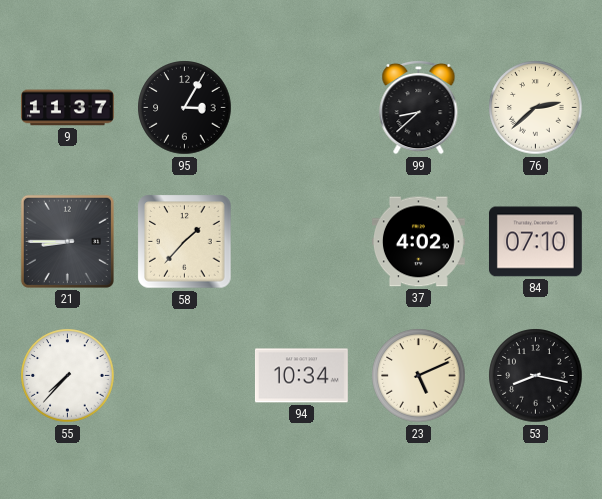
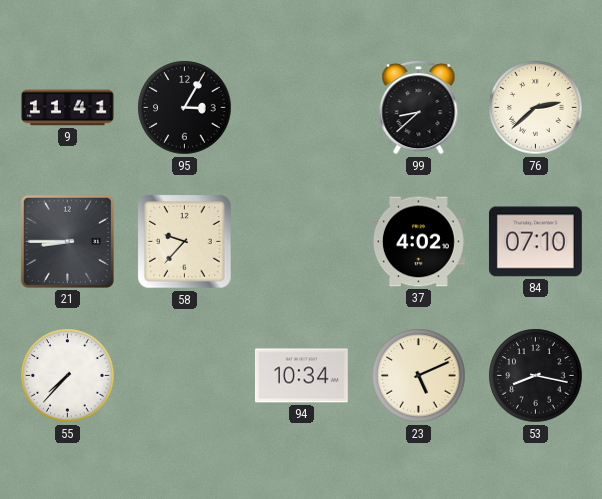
9: 11:37 -> 11:41 (68, 108)
58: 1:37 -> 9:37 (185, 242)
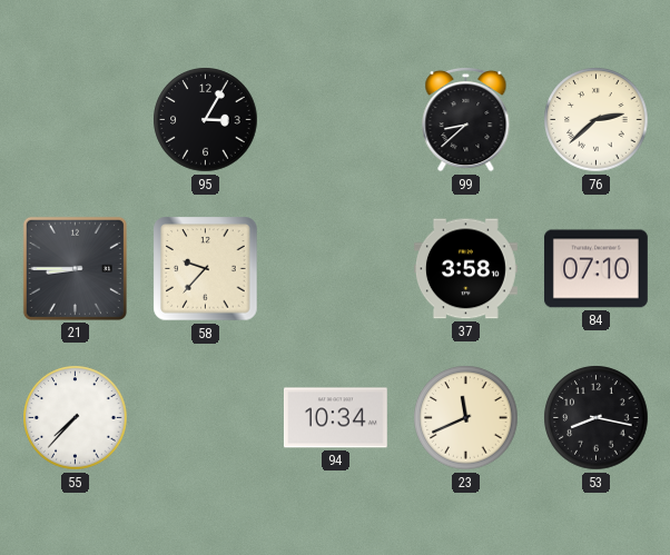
9: 11:41 -> none (68, 108)
37: 4:02 -> 3:58 (465, 269)
23: 5:11 -> 11:41 (466, 418)
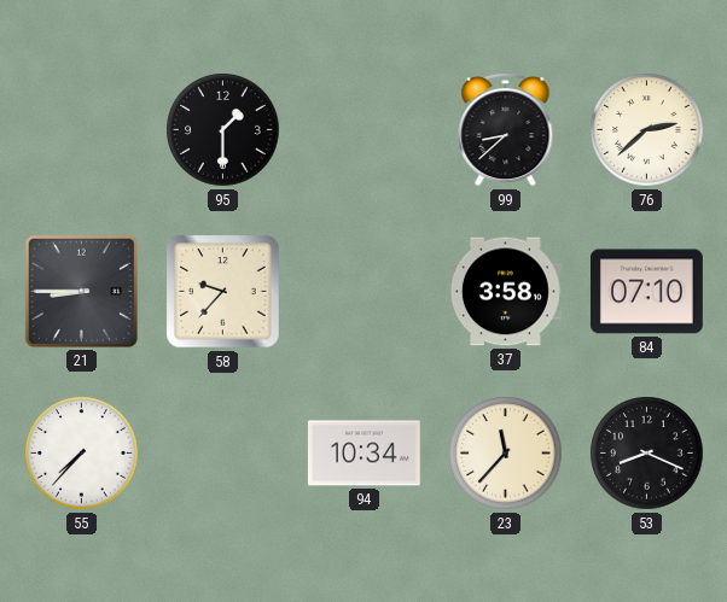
95: 3:05 -> 1:30 (223, 130)
23: 11:41 -> 11:37 (506, 454)
53: 8:17 -> 8:19 (647, 454)
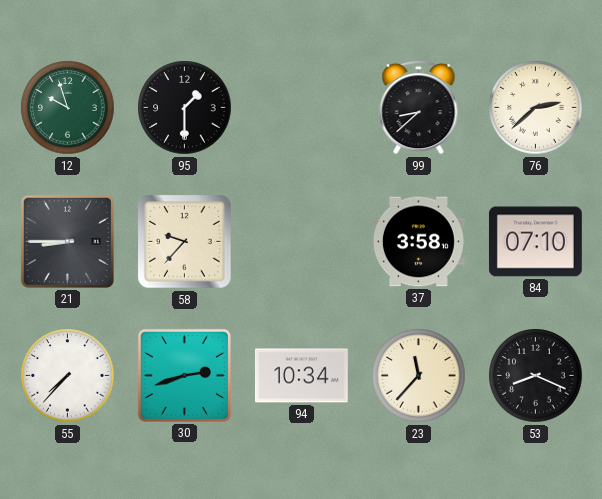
12: none -> 9:57 (68, 108)
30: none -> 2:42 (184, 375)
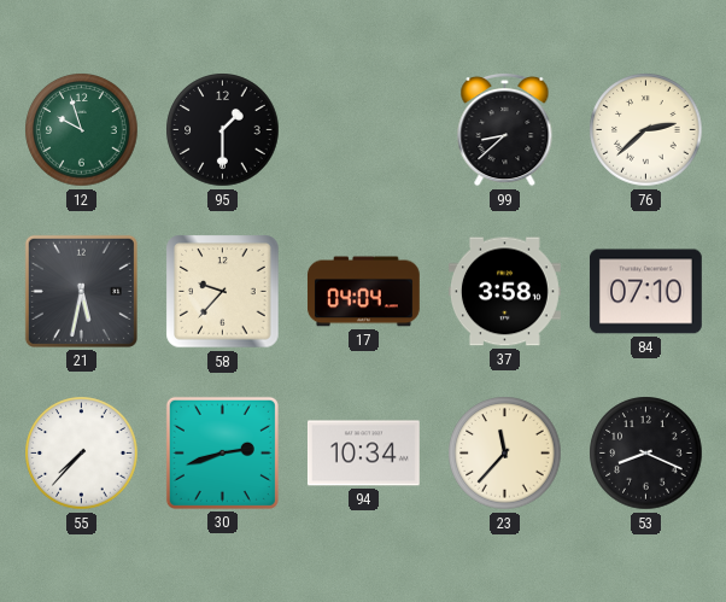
21: 8:45 -> 5:32 (81, 291)
17: none -> 04:04 (363, 292)
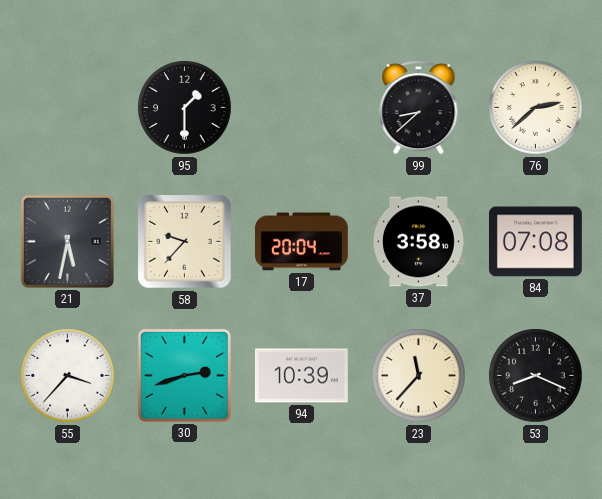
12: 9:57 -> none (82, 130)
17: 04:04 -> 20:04 (301, 242)
84: 07:10 -> 07:08 (535, 242)
55: 7:37 -> 3:37 (68, 376)
94: 10:34 -> 10:39 (301, 376)
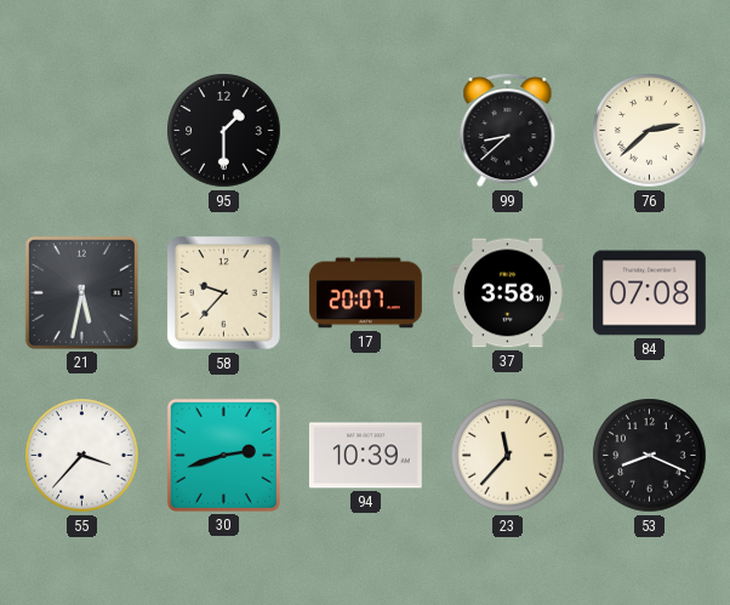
17: 20:04 -> 20:07 (365, 293)
